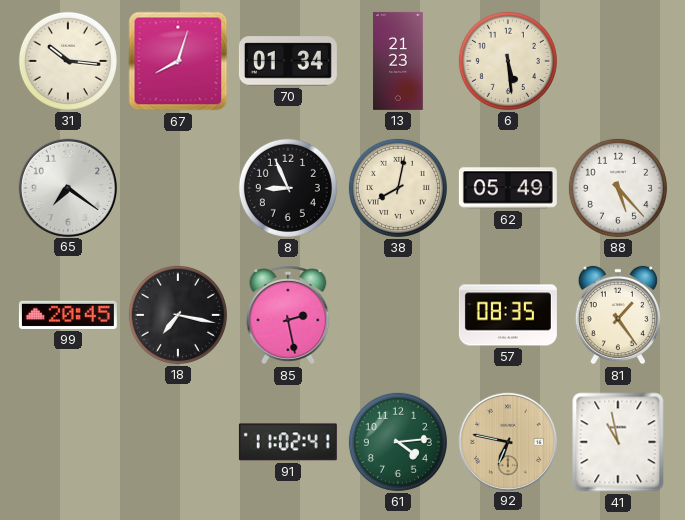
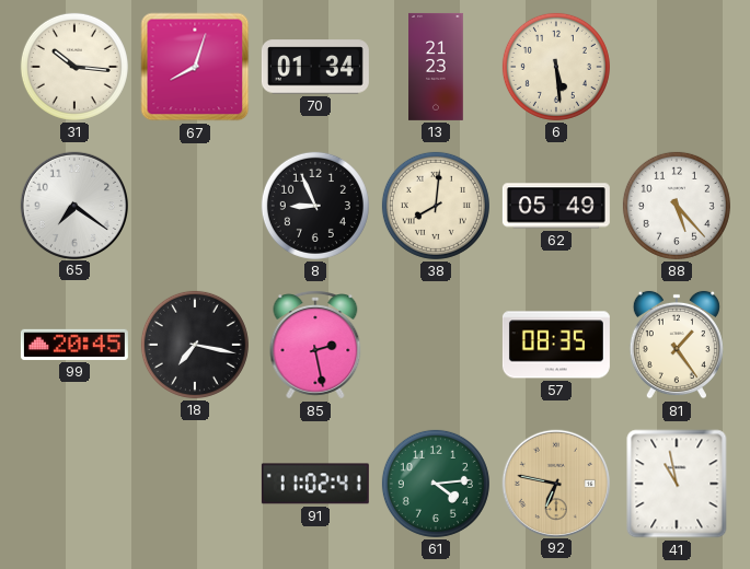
38: 8:02 -> 8:01 (436, 206)
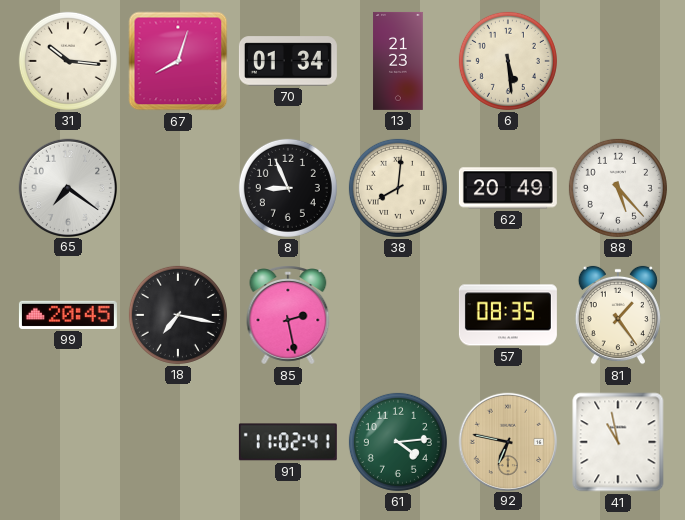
62: 05:49 -> 20:49 (508, 188)
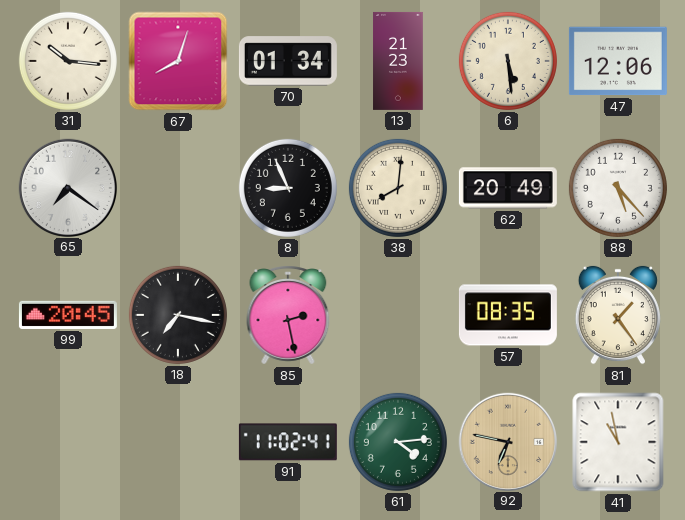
47: none -> 12:06 (618, 61)
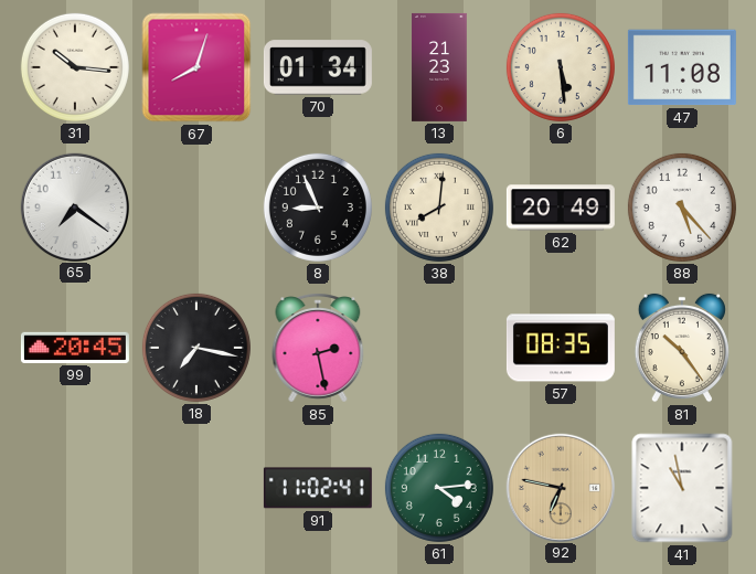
47: 12:06 -> 11:08 (682, 67)
81: 1:24 -> 10:24 (682, 348)
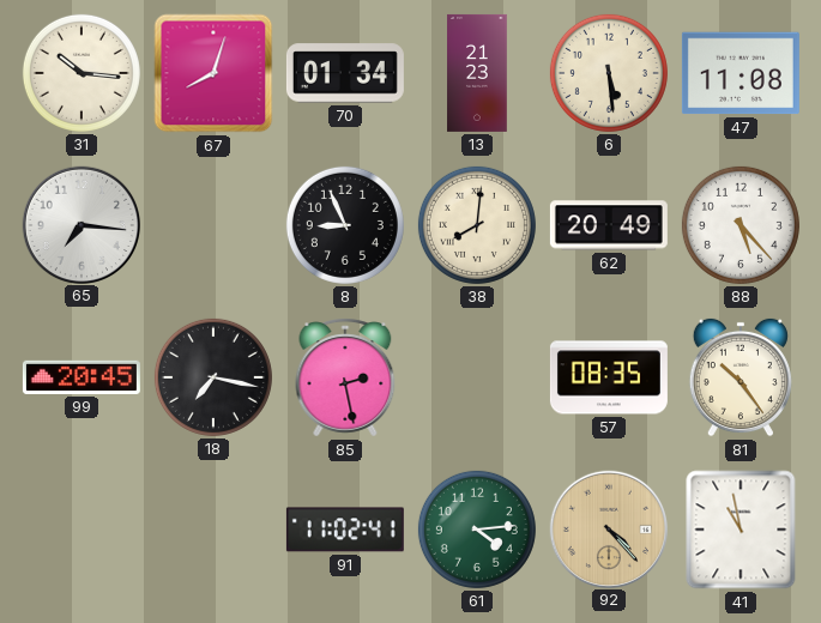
65: 7:21 -> 7:16 (80, 224)
92: 6:47 -> 4:23 (608, 528)
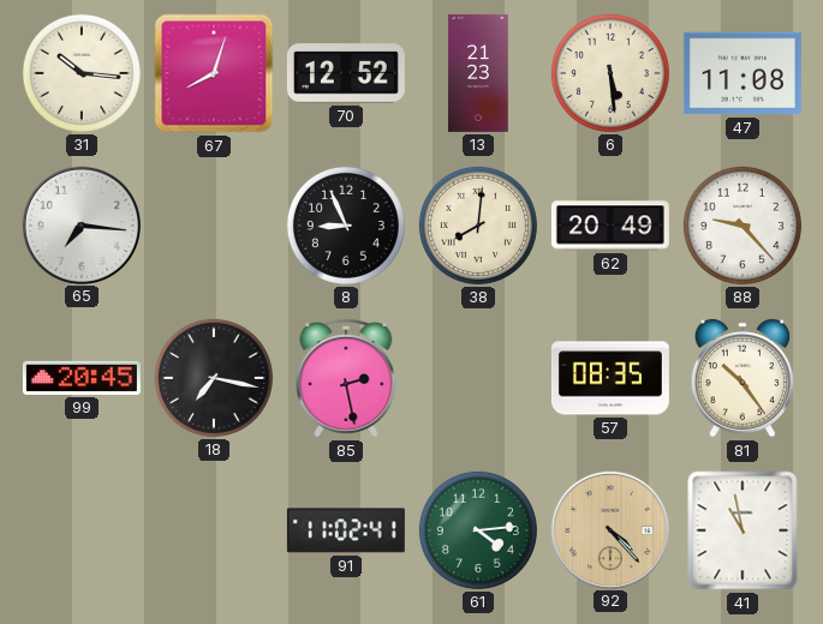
70: 01:34 -> 12:52 (346, 73)
88: 5:23 -> 9:23 (743, 226)
